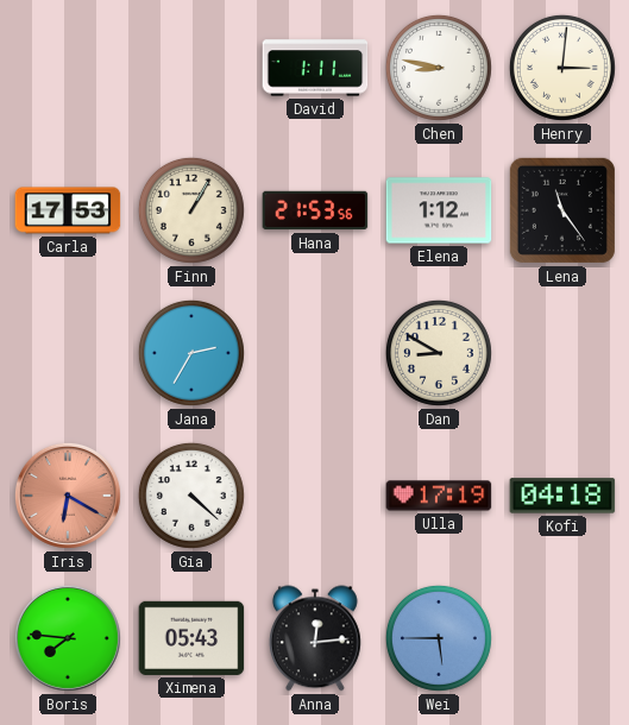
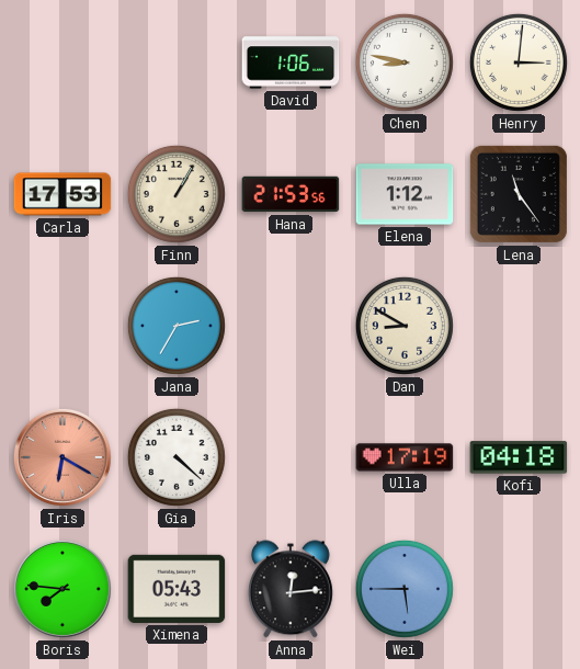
David: 1:11 -> 1:06 (291, 63)
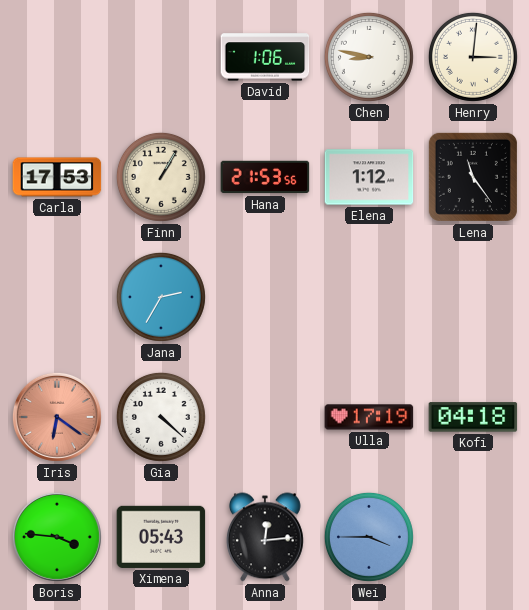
Dan: 8:50 -> none (405, 326)
Iris: 6:20 -> 6:21 (57, 417)
Boris: 7:46 -> 3:46 (57, 537)
Wei: 5:45 -> 3:45 (369, 537)
